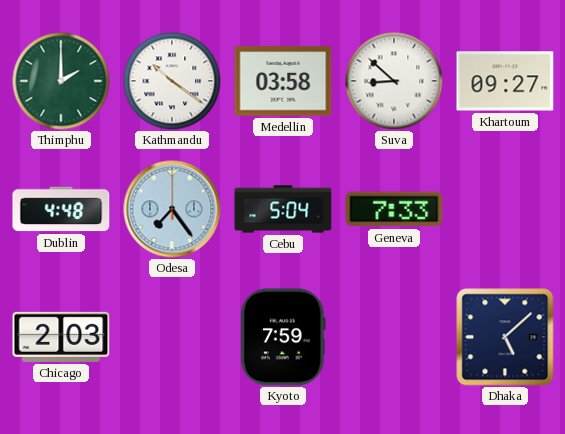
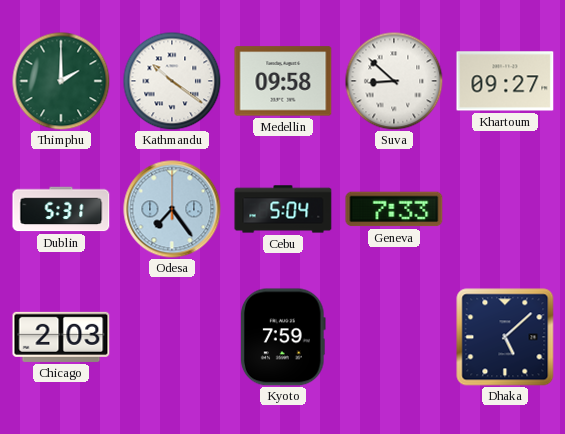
Medellin: 03:58 -> 09:58 (283, 81)
Dublin: 4:48 -> 5:31 (61, 209)
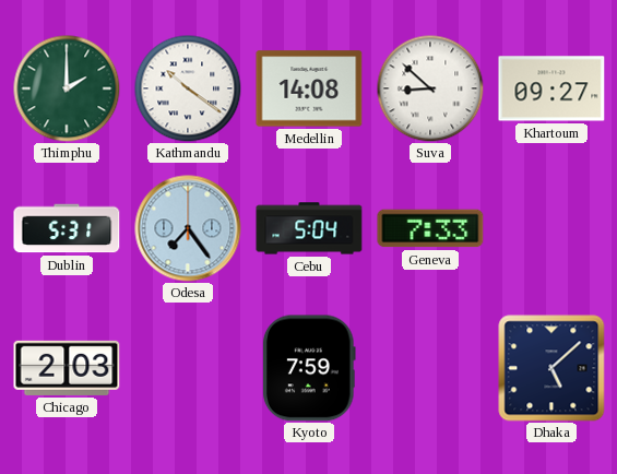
Medellin: 09:58 -> 14:08 (309, 88)
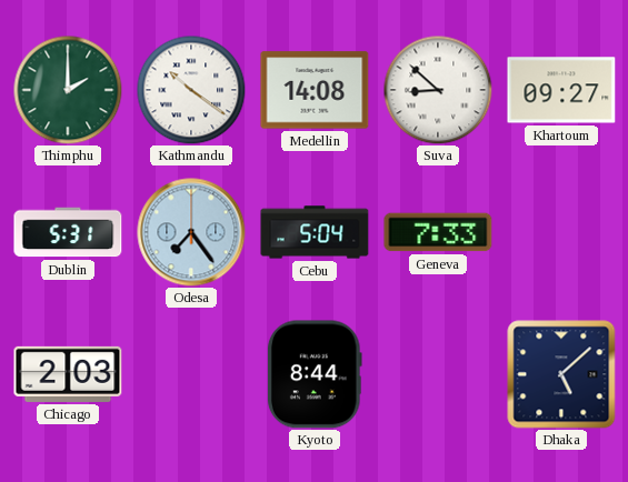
Kyoto: 7:59 -> 8:44 (315, 374)
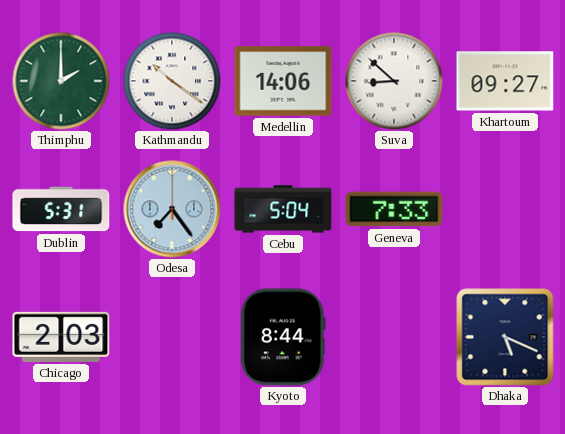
Medellin: 14:08 -> 14:06 (283, 81)
Dhaka: 5:08 -> 5:19 (505, 337)
